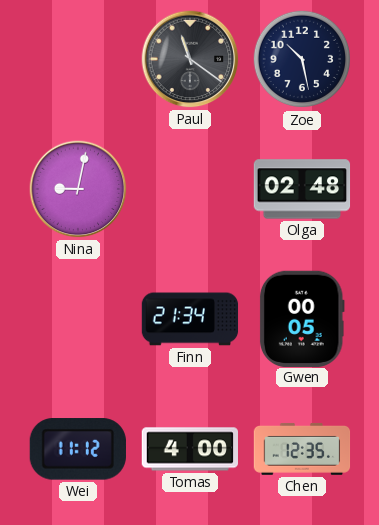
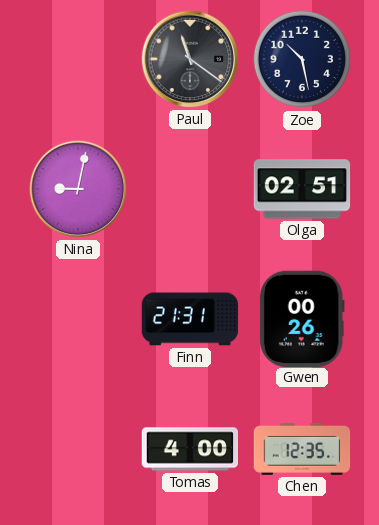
Olga: 02:48 -> 02:51 (302, 189)
Finn: 21:34 -> 21:31 (190, 319)
Gwen: 00:05 -> 00:26 (302, 318)
Wei: 11:12 -> none (78, 449)
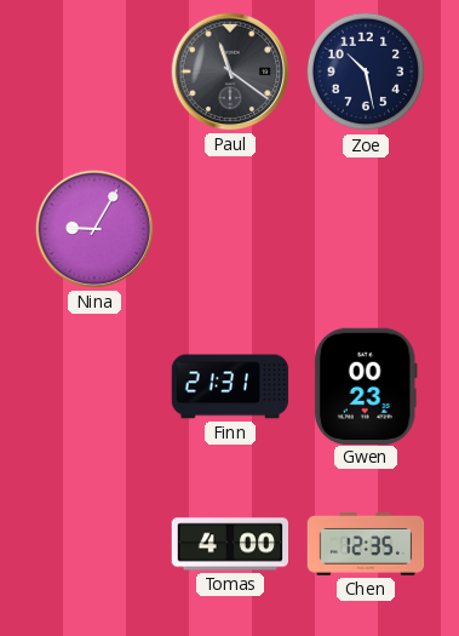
Nina: 9:02 -> 9:05 (94, 229)
Olga: 02:51 -> none (302, 189)
Gwen: 00:26 -> 00:23 (366, 385)
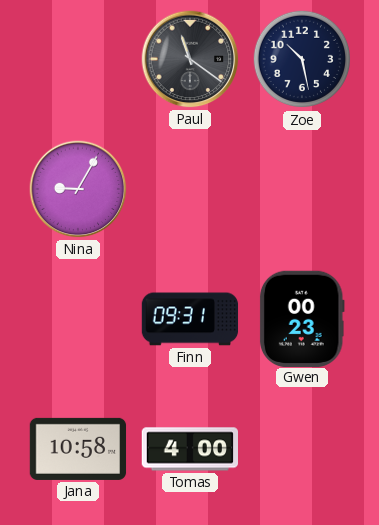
Finn: 21:31 -> 09:31 (190, 319)
Jana: none -> 10:58 (78, 449)
Chen: 12:35 -> none (366, 544)
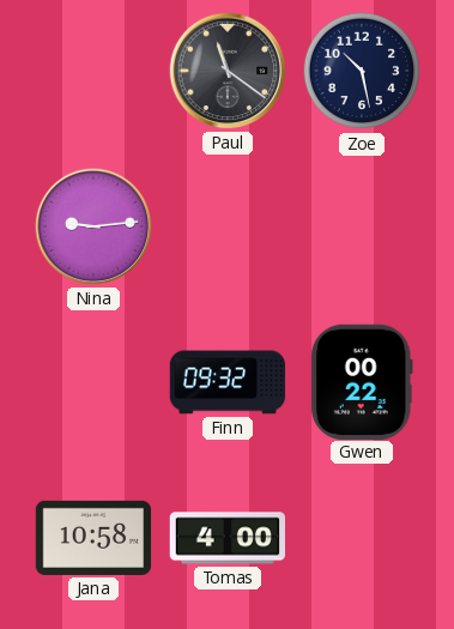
Nina: 9:05 -> 9:14 (93, 226)
Finn: 09:31 -> 09:32 (228, 382)
Gwen: 00:23 -> 00:22 (362, 381)
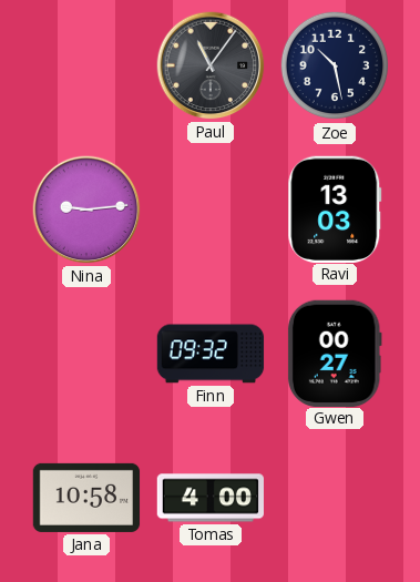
Paul: 11:21 -> 11:06 (211, 65)
Ravi: none -> 13:03 (335, 208)
Gwen: 00:22 -> 00:27 (335, 353)
